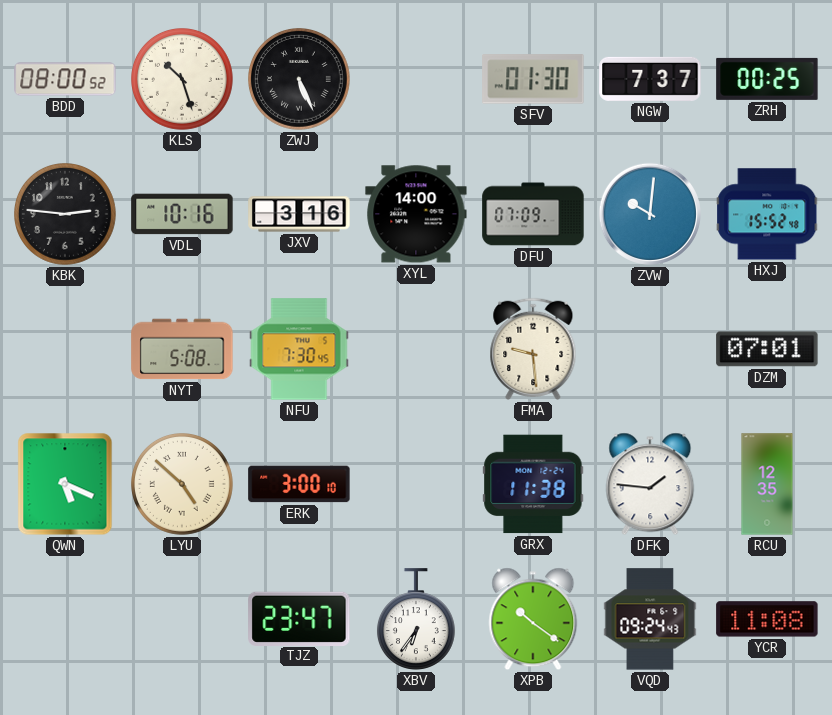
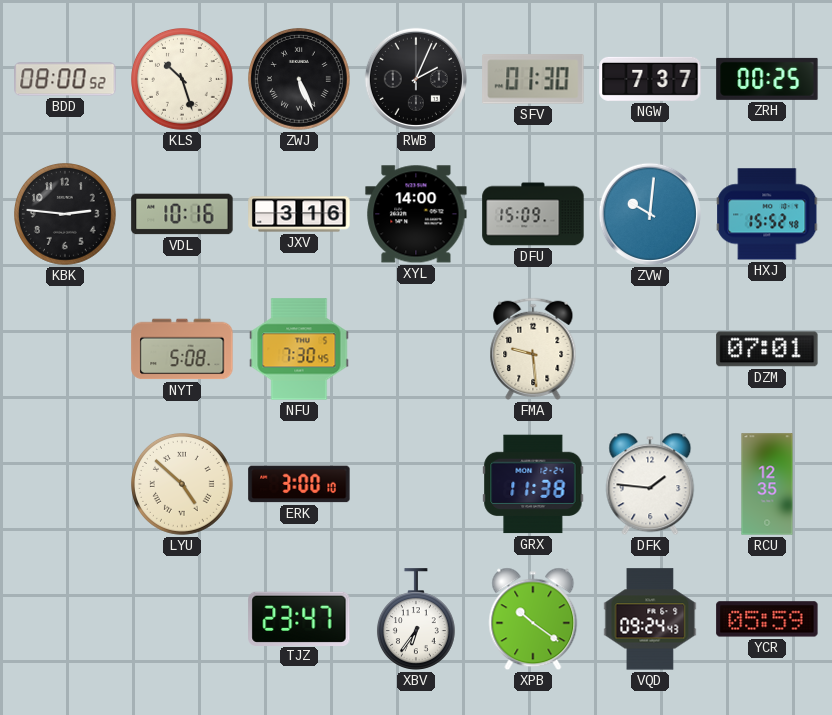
RWB: none -> 2:04 (416, 79)
DFU: 07:09 -> 15:09 (533, 214)
QWN: 5:19 -> none (65, 484)
YCR: 11:08 -> 05:59 (767, 619)
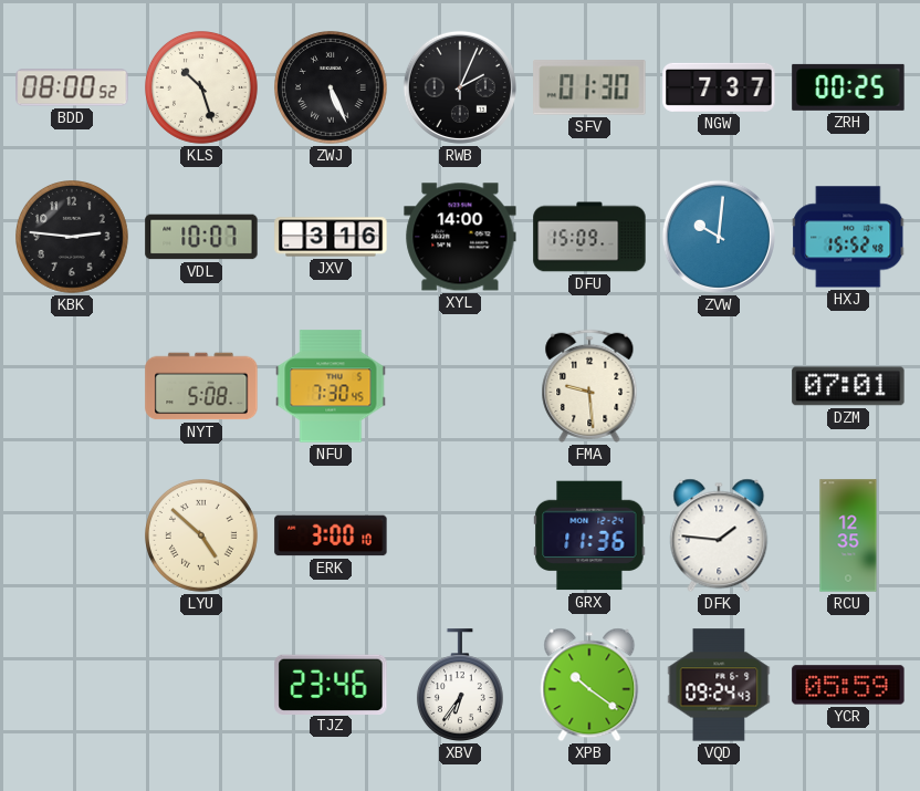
VDL: 10:16 -> 10:07 (201, 237)
GRX: 11:38 -> 11:36 (589, 535)
TJZ: 23:47 -> 23:46 (331, 684)
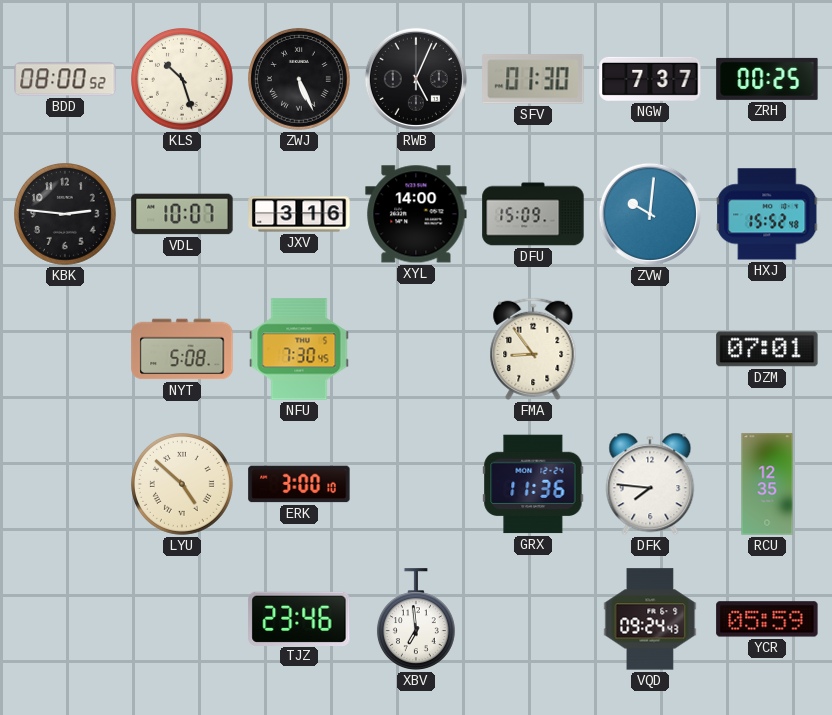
RWB: 2:04 -> 5:04 (416, 79)
FMA: 9:29 -> 8:54 (533, 349)
DFK: 1:46 -> 7:46 (650, 484)
XBV: 6:36 -> 6:59 (416, 619)
XPB: 10:21 -> none (589, 685)
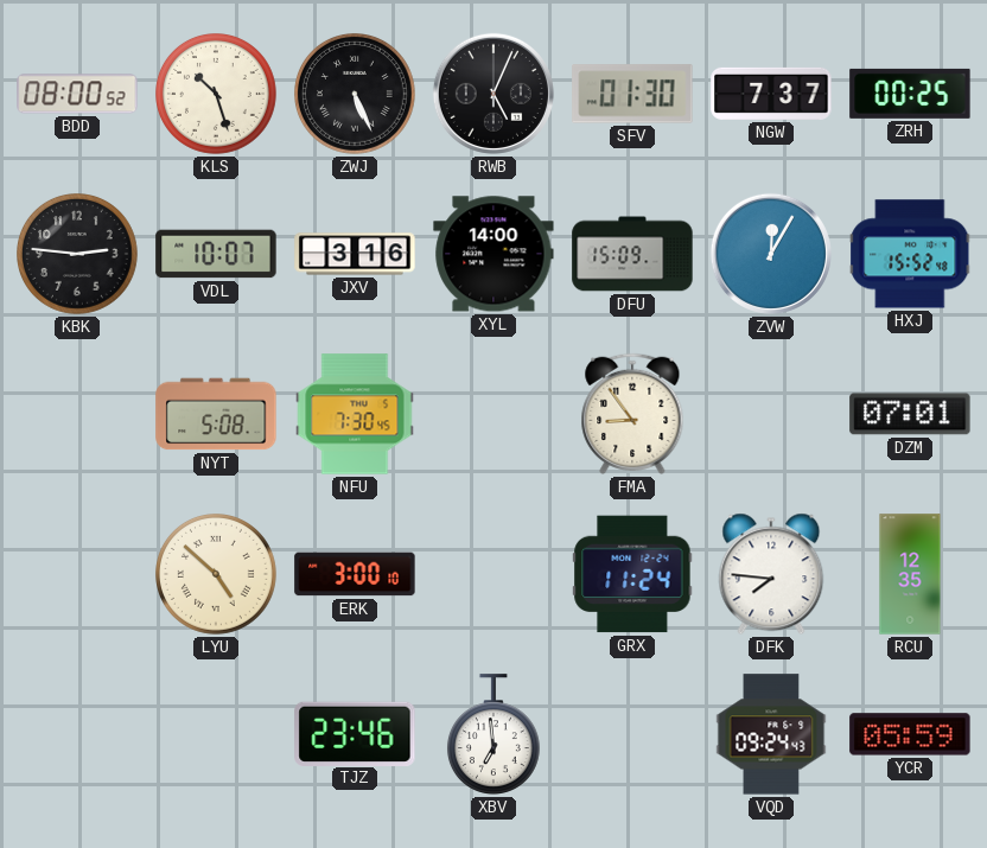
ZVW: 10:01 -> 12:05 (771, 254)
GRX: 11:36 -> 11:24 (632, 574)
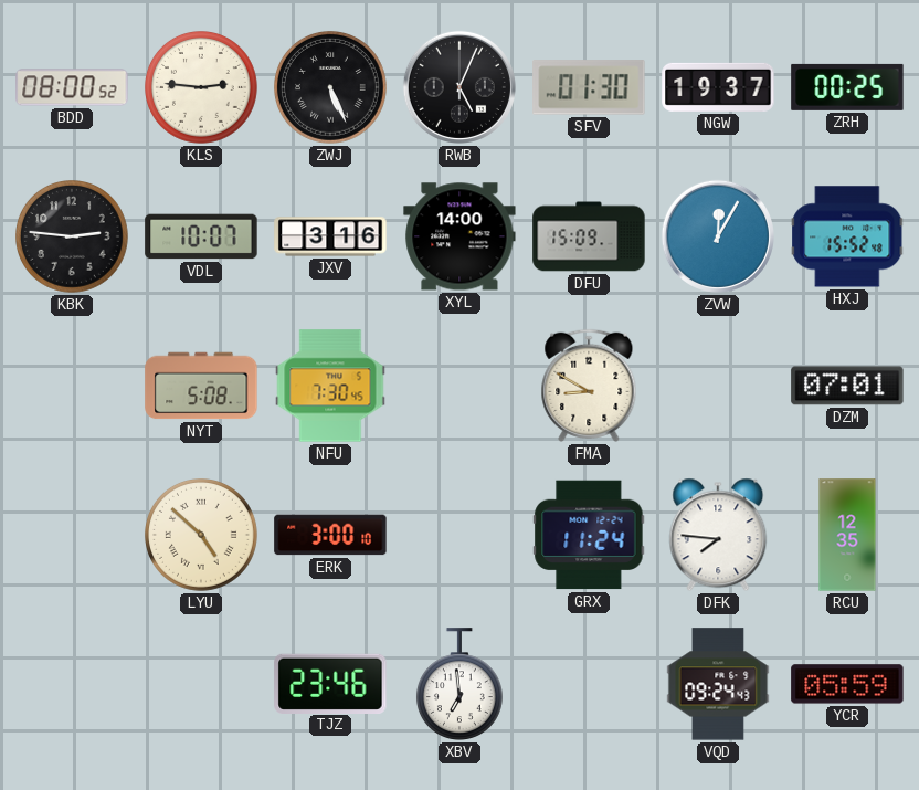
KLS: 10:27 -> 2:46 (202, 88)
NGW: 7:37 -> 19:37 (718, 87)
FMA: 8:54 -> 8:50 (589, 386)
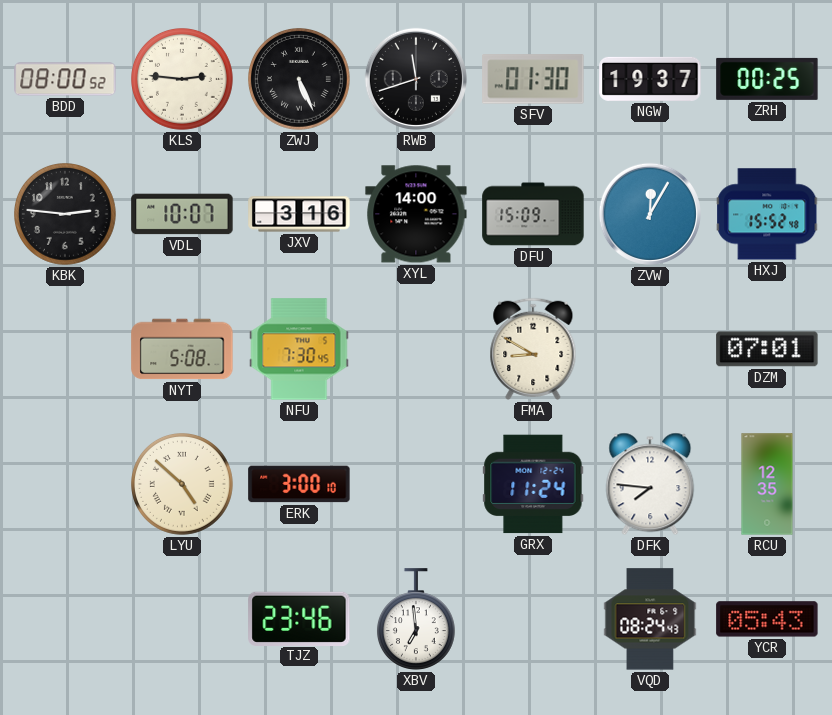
RWB: 5:04 -> 11:42 (416, 79)
VQD: 09:24 -> 08:24 (650, 619)
YCR: 05:59 -> 05:43 (767, 619)
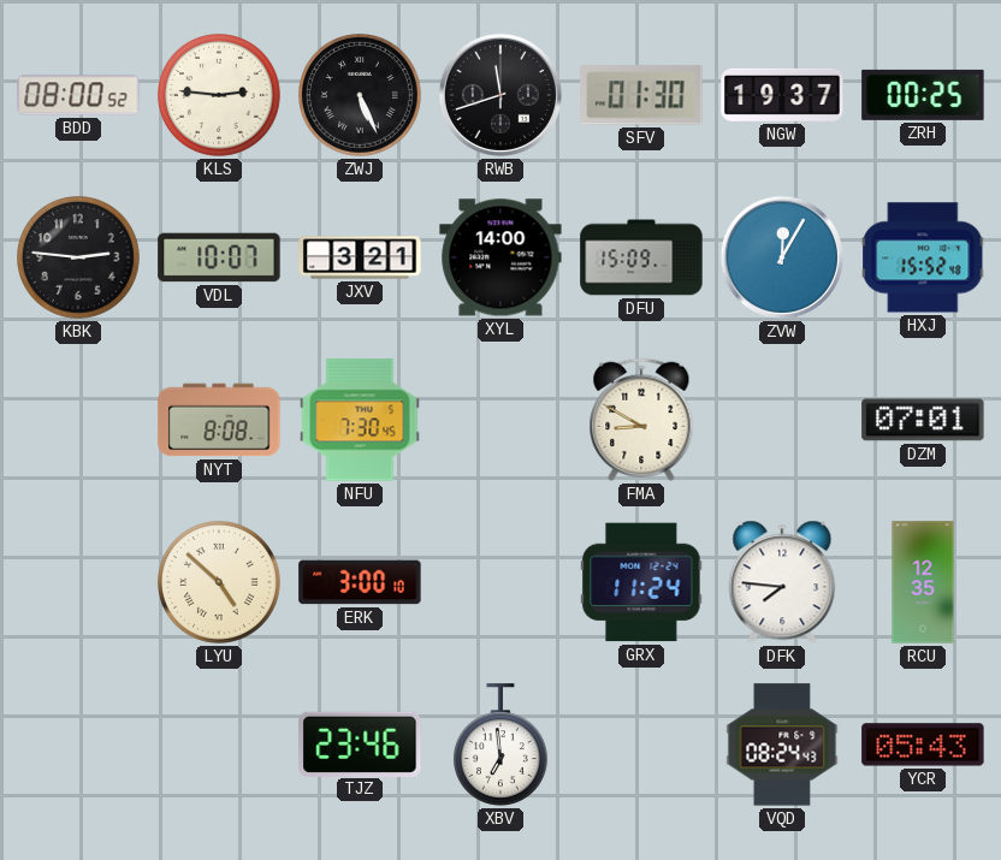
JXV: 3:16 -> 3:21 (360, 257)
NYT: 5:08 -> 8:08 (219, 420)
